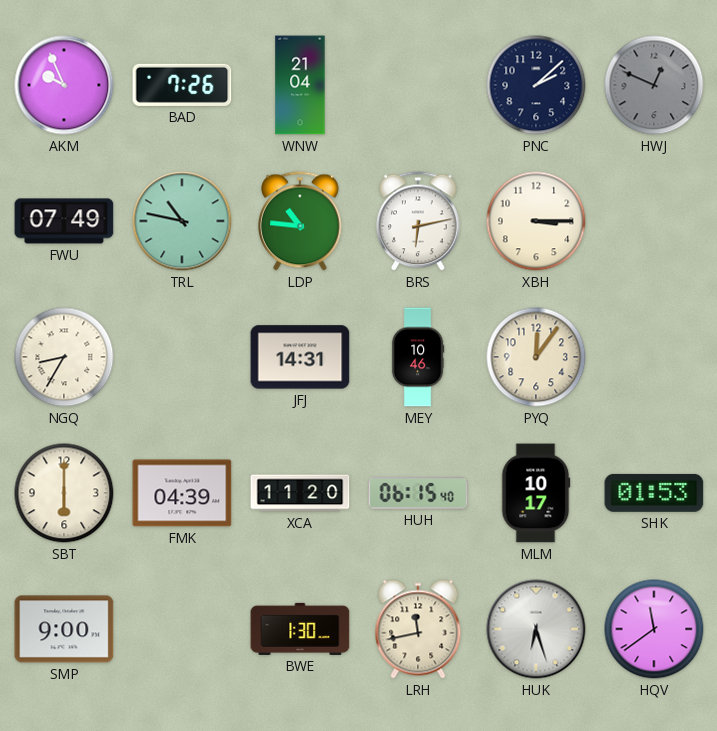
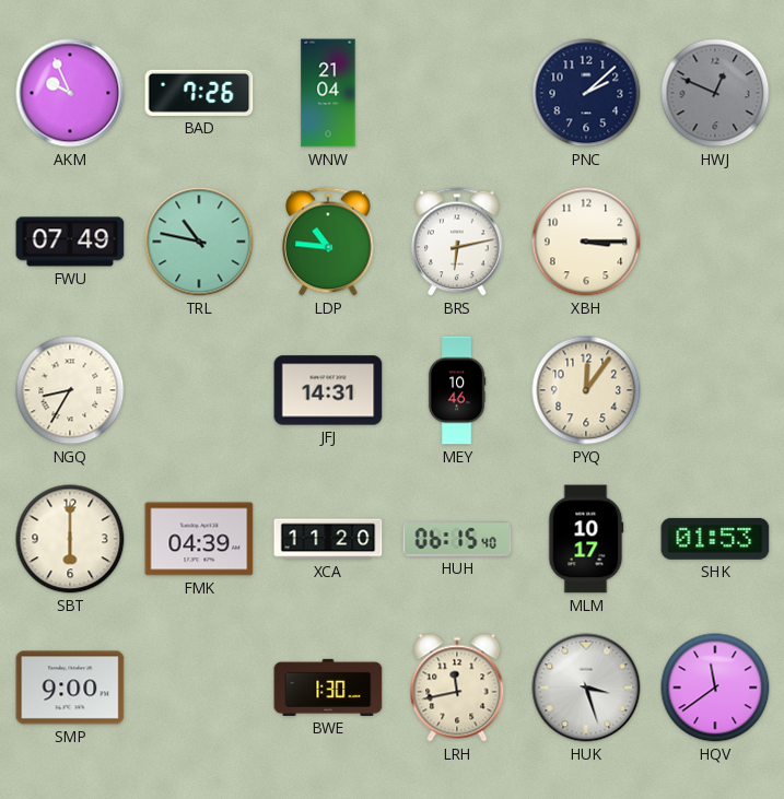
HUK: 6:27 -> 3:27 (586, 688)
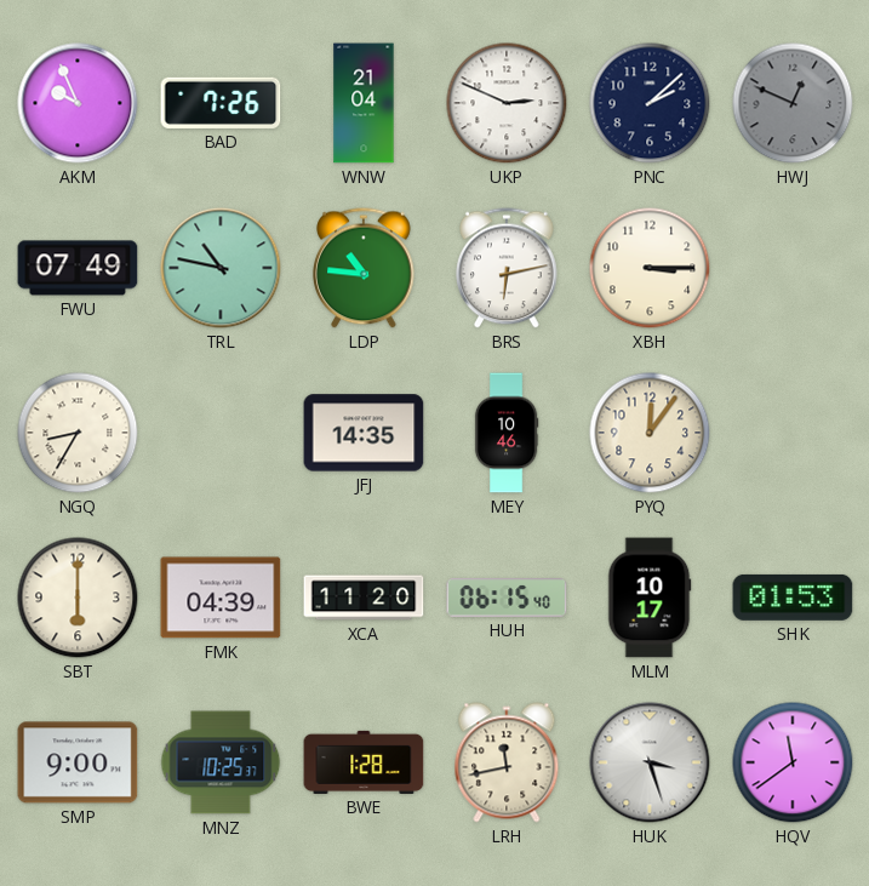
UKP: none -> 2:49 (507, 103)
JFJ: 14:31 -> 14:35 (364, 433)
MNZ: none -> 10:25 (221, 762)
BWE: 1:30 -> 1:28 (364, 762)
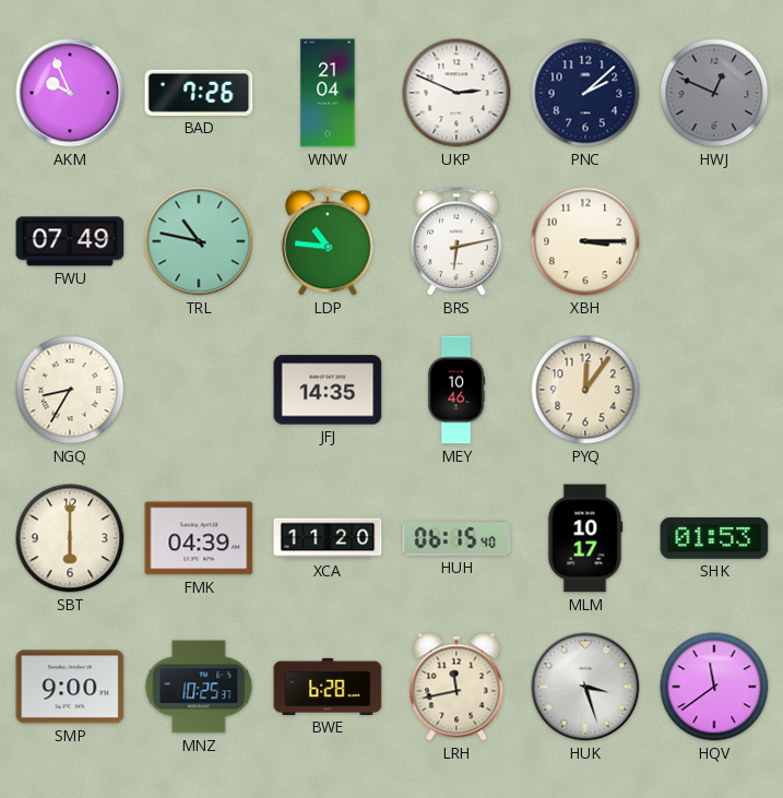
BWE: 1:28 -> 6:28 (328, 687)
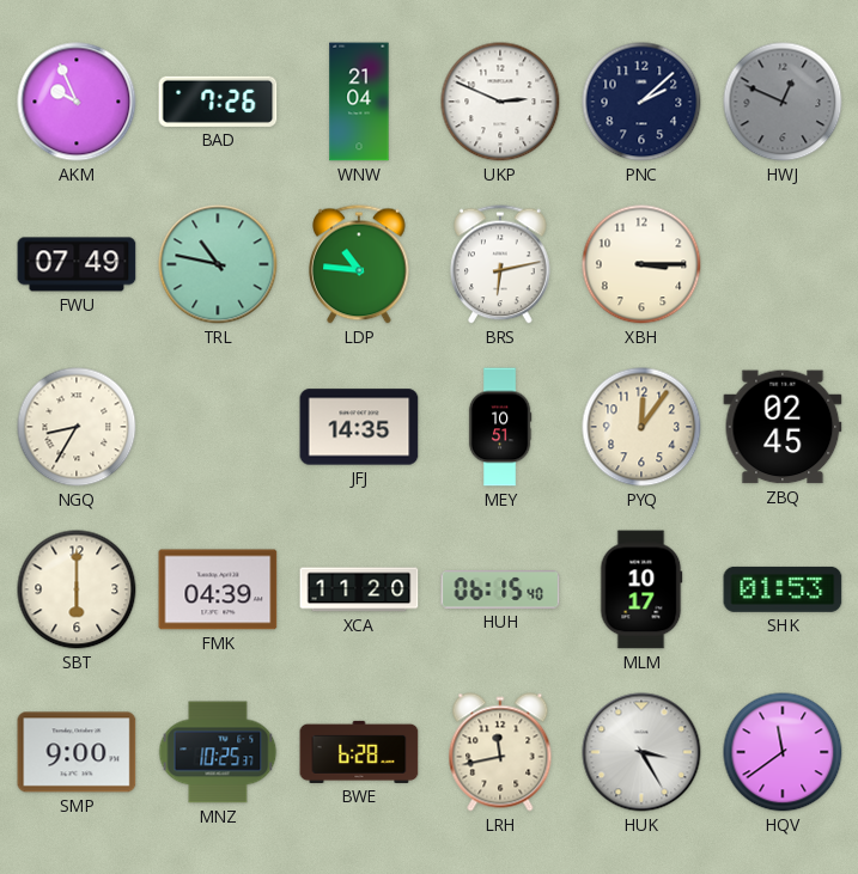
MEY: 10:46 -> 10:51 (500, 427)
ZBQ: none -> 02:45 (783, 427)
HUK: 3:27 -> 3:25 (641, 752)
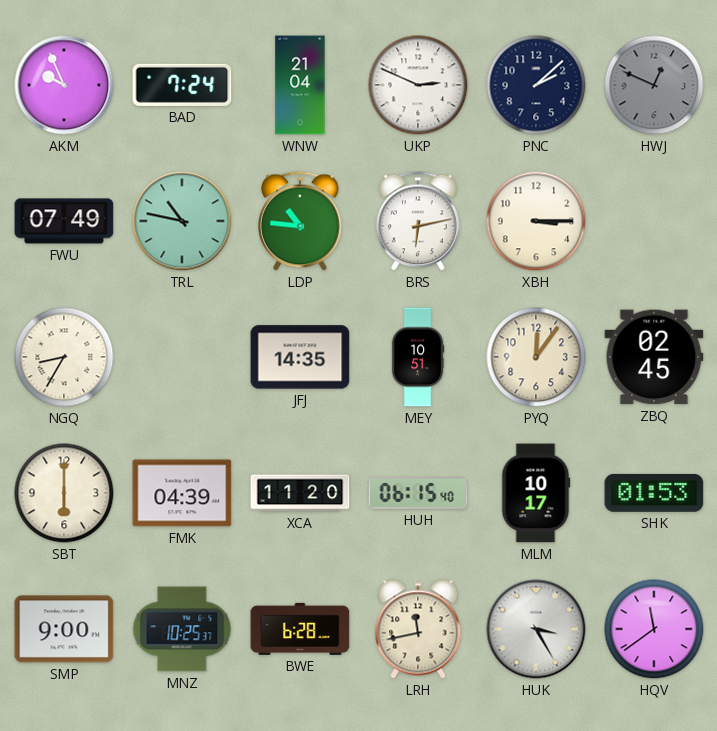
BAD: 7:26 -> 7:24 (182, 85)
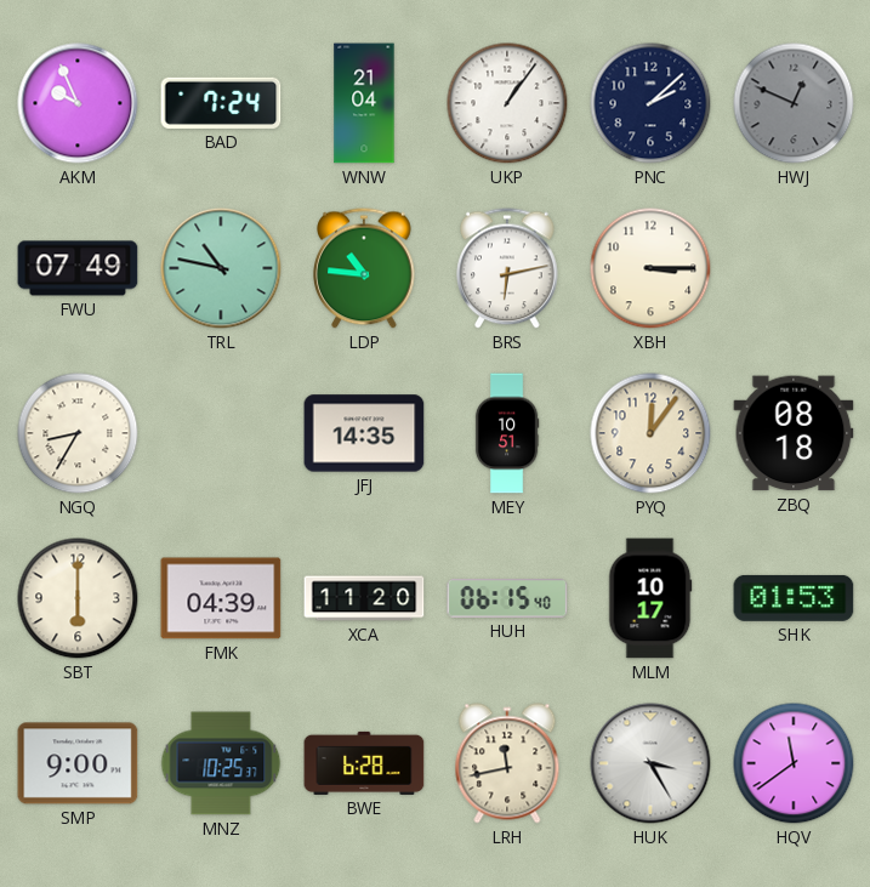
UKP: 2:49 -> 1:06 (507, 103)
ZBQ: 02:45 -> 08:18 (794, 433)
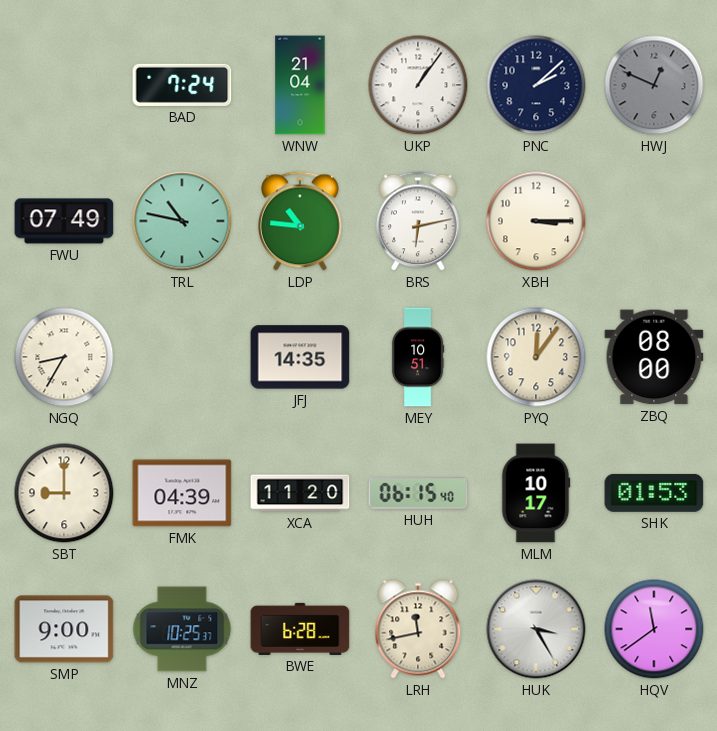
AKM: 9:56 -> none (78, 103)
ZBQ: 08:18 -> 08:00 (654, 357)
SBT: 6:00 -> 9:00 (64, 493)
